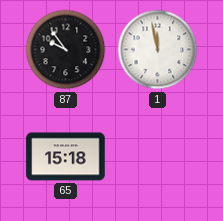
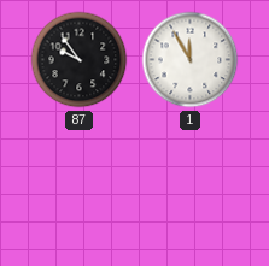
1: 11:58 -> 11:55 (191, 60)
65: 15:18 -> none (66, 157)
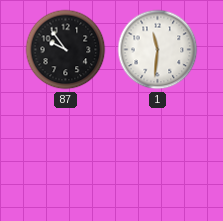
1: 11:55 -> 11:31 (158, 50)
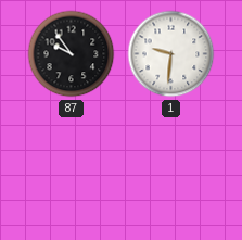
1: 11:31 -> 9:31 (171, 54)
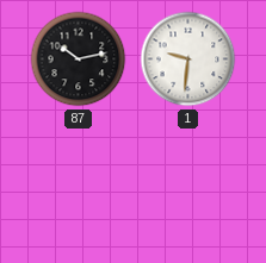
87: 9:54 -> 10:13 (79, 60)
